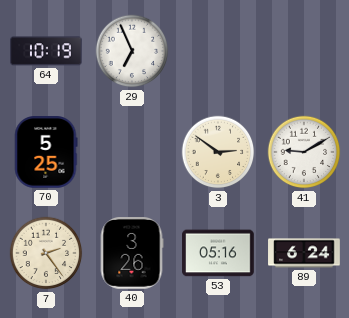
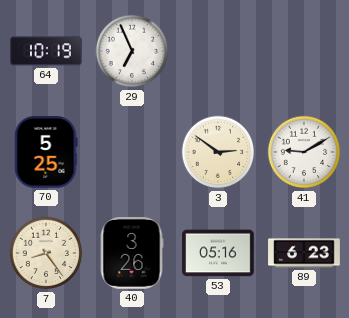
7: 2:24 -> 8:24 (46, 253)
89: 6:24 -> 6:23 (304, 253)
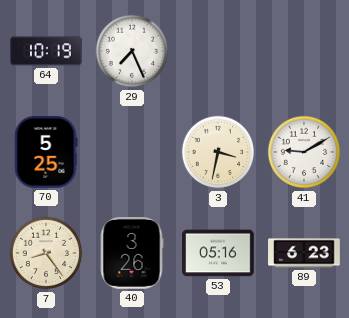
29: 6:56 -> 7:26 (132, 51)
3: 2:51 -> 3:32 (218, 152)
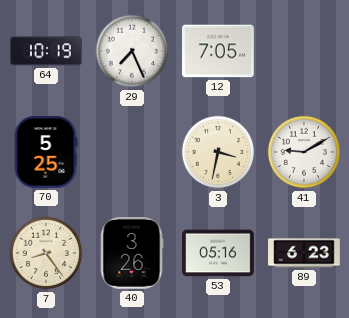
12: none -> 7:05 (219, 51)
